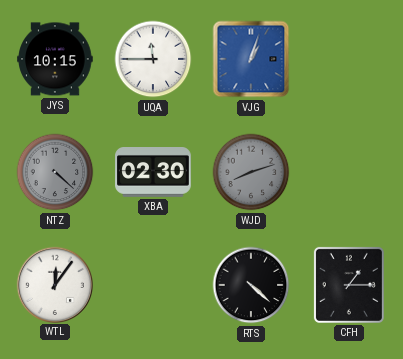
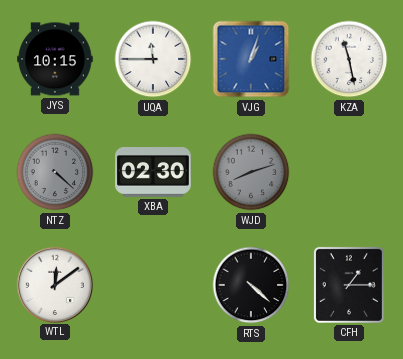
KZA: none -> 11:28 (349, 59)
WTL: 12:06 -> 12:09 (54, 284)
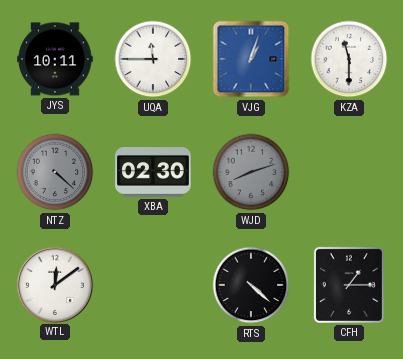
JYS: 10:15 -> 10:11 (55, 59)
KZA: 11:28 -> 11:30 (349, 59)
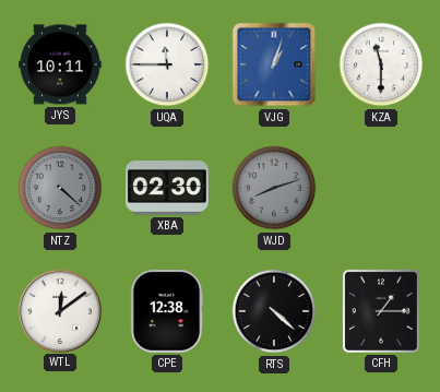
CPE: none -> 12:38 (167, 311)
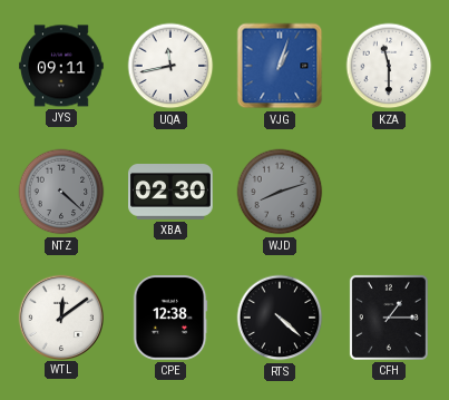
JYS: 10:11 -> 09:11 (61, 66)
UQA: 11:45 -> 11:43 (170, 66)
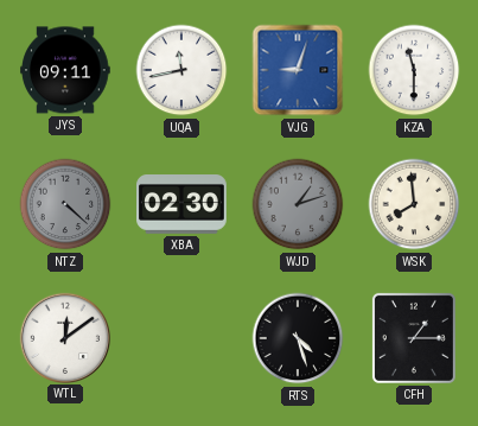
VJG: 1:03 -> 9:03 (298, 70)
WJD: 8:12 -> 1:12 (298, 204)
WSK: none -> 7:59 (414, 204)
CPE: 12:38 -> none (170, 318)
RTS: 4:22 -> 4:27 (298, 338)
